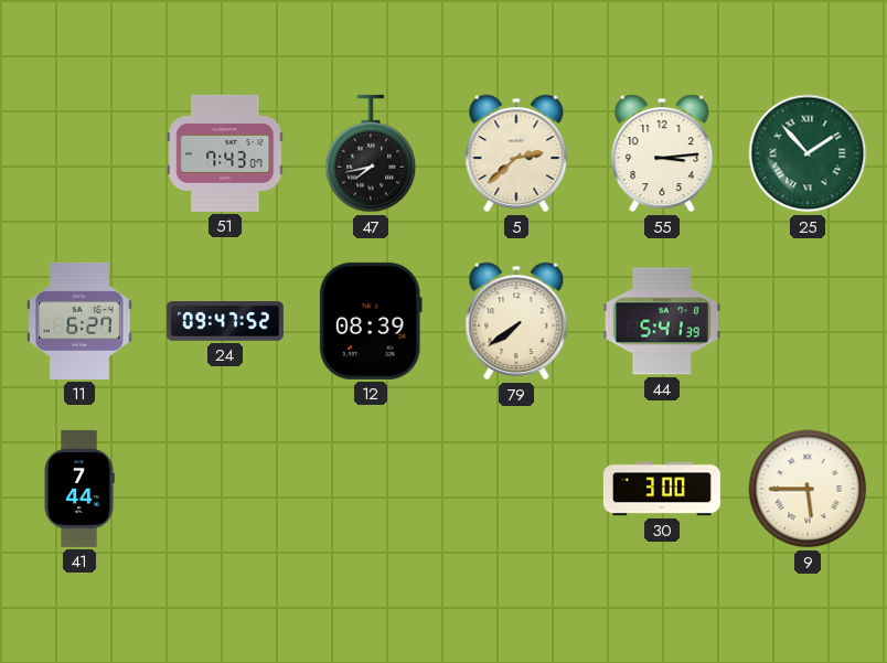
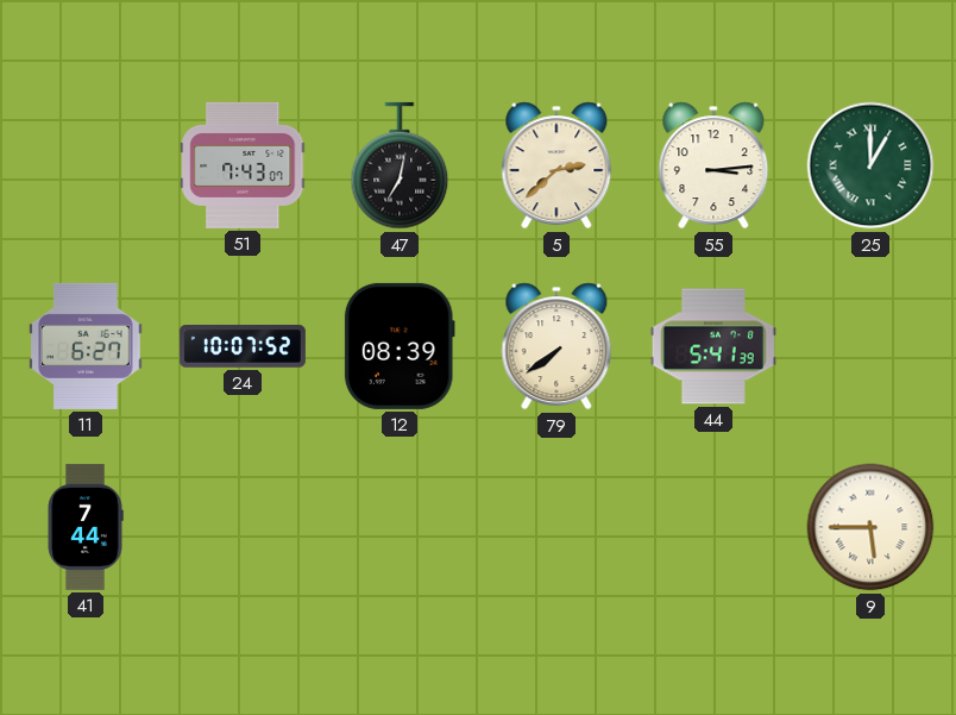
47: 7:43 -> 7:02 (400, 165)
25: 1:53 -> 1:00 (870, 165)
24: 09:47 -> 10:07 (243, 347)
30: 3:00 -> none (662, 489)
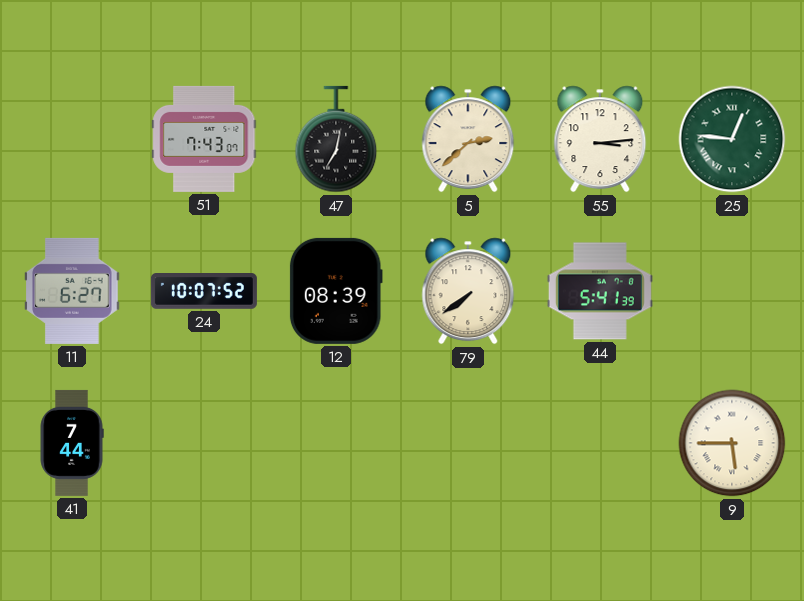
25: 1:00 -> 12:46 (732, 139)
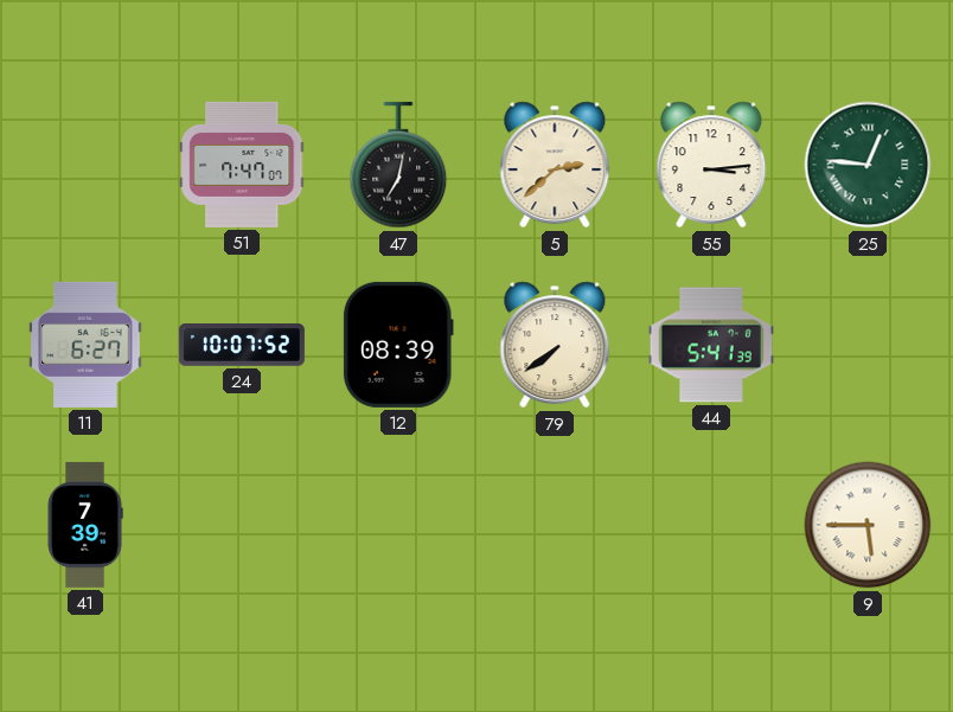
51: 7:43 -> 7:47 (242, 165)
41: 7:44 -> 7:39 (85, 525)
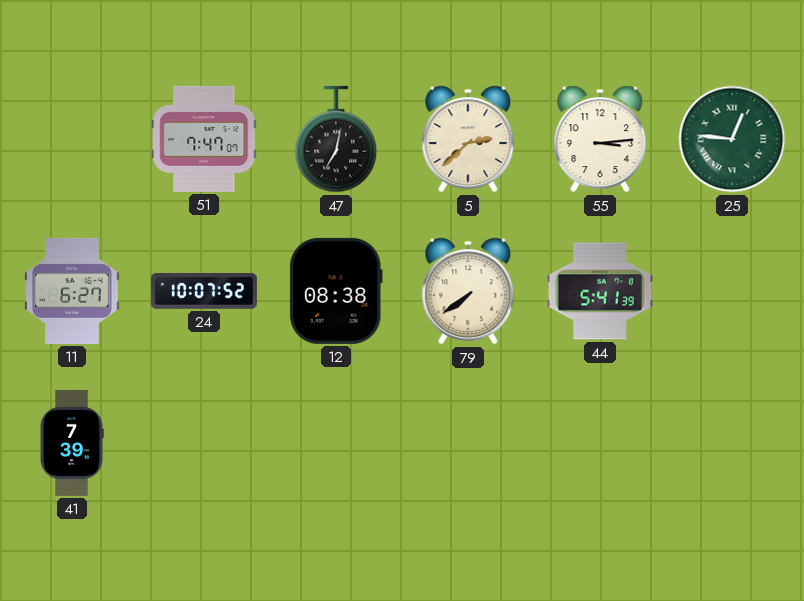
12: 08:39 -> 08:38 (336, 291)
9: 5:45 -> none (868, 525)
